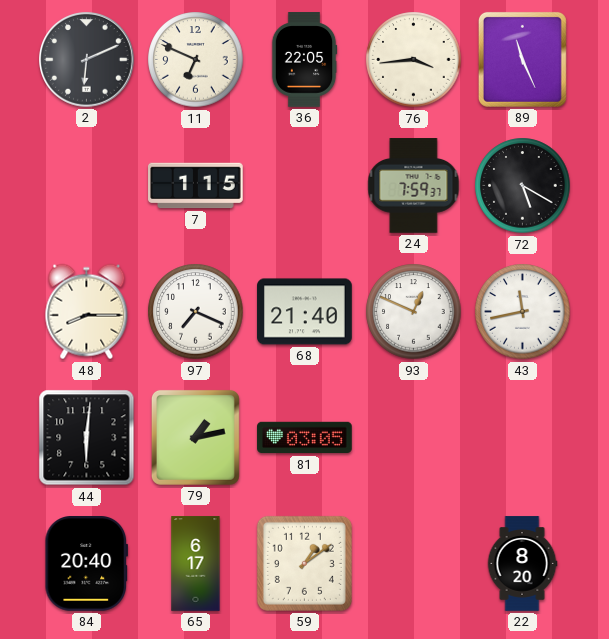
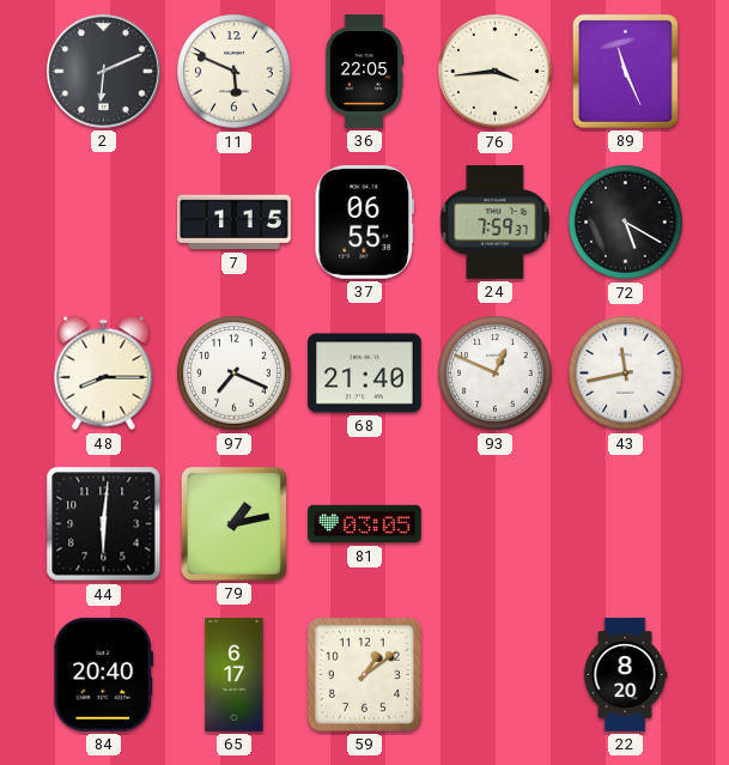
11: 6:49 -> 5:49 (235, 72)
37: none -> 06:55 (364, 223)
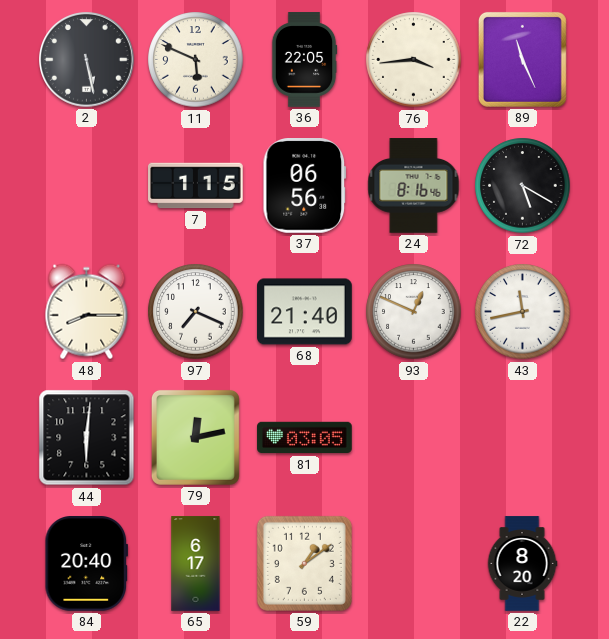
2: 6:11 -> 5:28 (87, 60)
37: 06:55 -> 06:56 (304, 186)
24: 7:59 -> 8:16 (414, 186)
79: 1:13 -> 12:13 (195, 437)
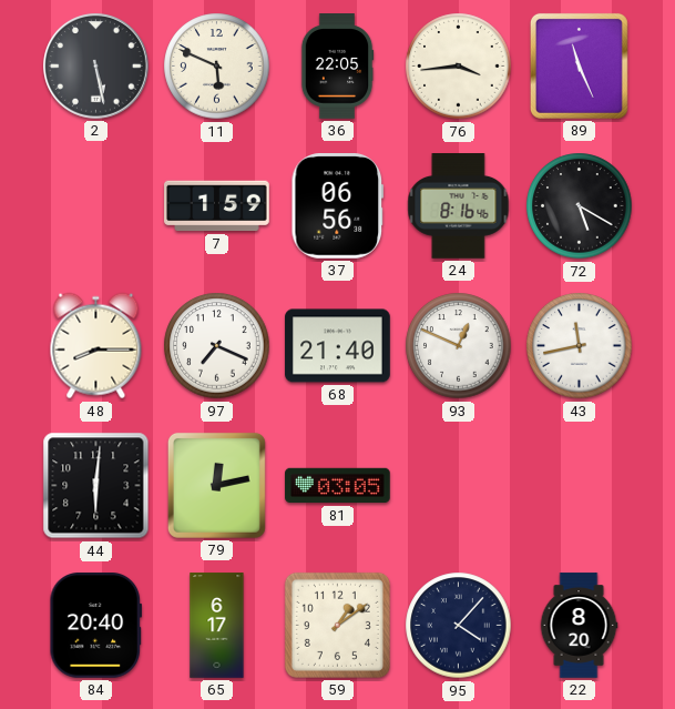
7: 1:15 -> 1:59 (217, 206)
95: none -> 4:07 (459, 626)
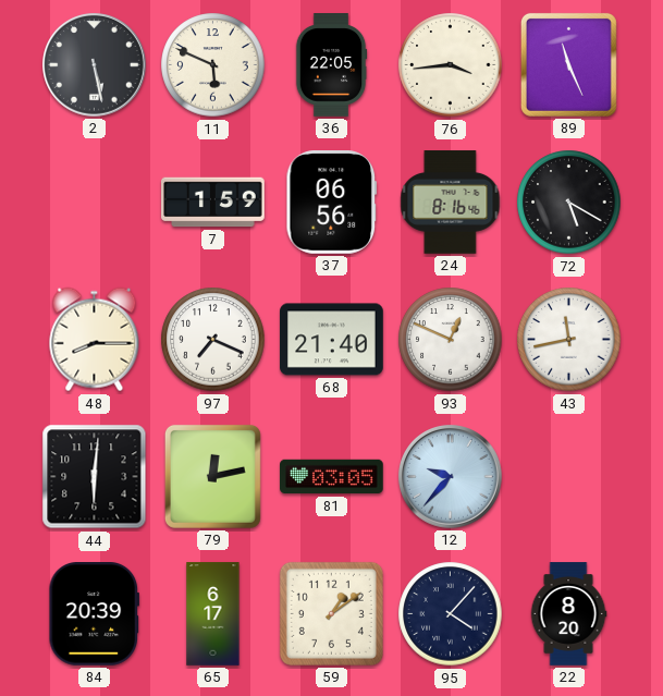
12: none -> 9:37 (451, 477)
84: 20:40 -> 20:39 (95, 614)
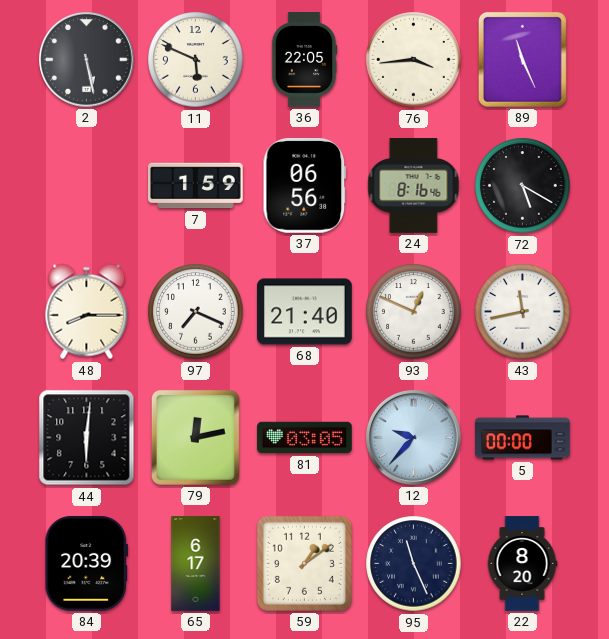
5: none -> 00:00 (523, 438)
95: 4:07 -> 11:26 (414, 564)
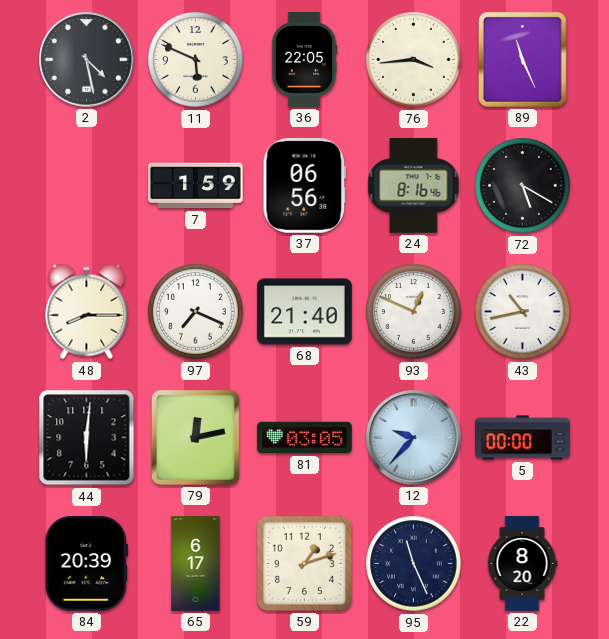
2: 5:28 -> 4:28 (87, 60)
43: 11:43 -> 10:43 (523, 312)
59: 1:09 -> 1:12 (304, 563)
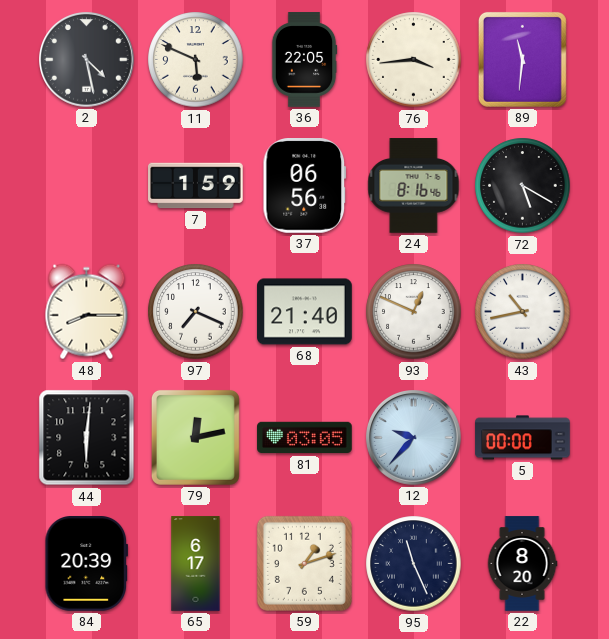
89: 11:26 -> 11:31 (522, 59)
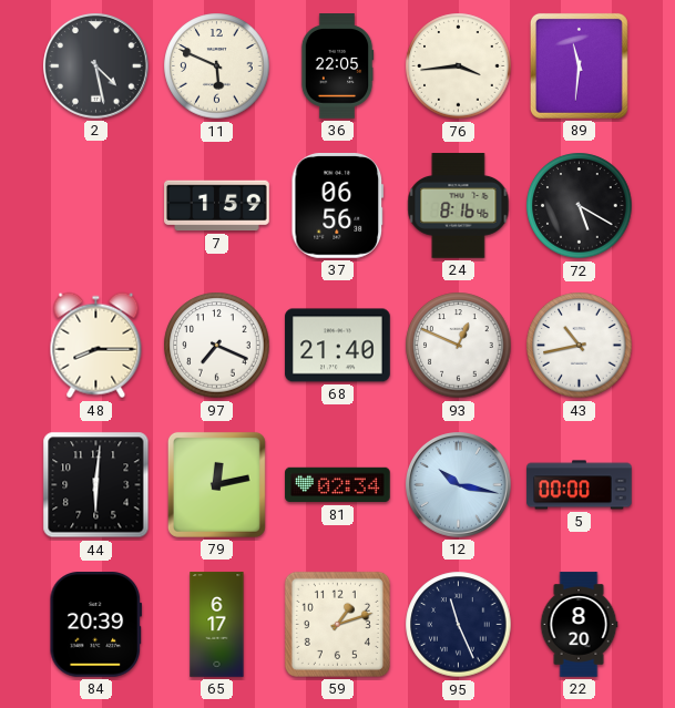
81: 03:05 -> 02:34 (338, 485)
12: 9:37 -> 10:17 (459, 485)
